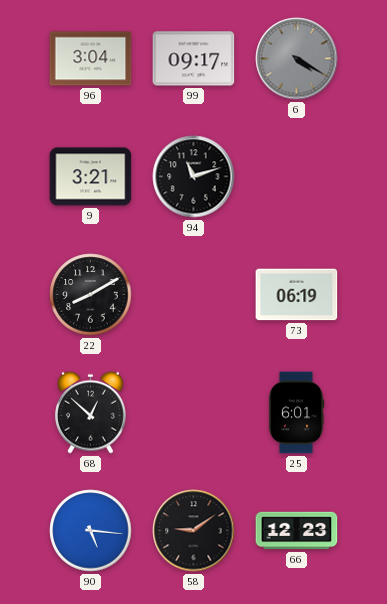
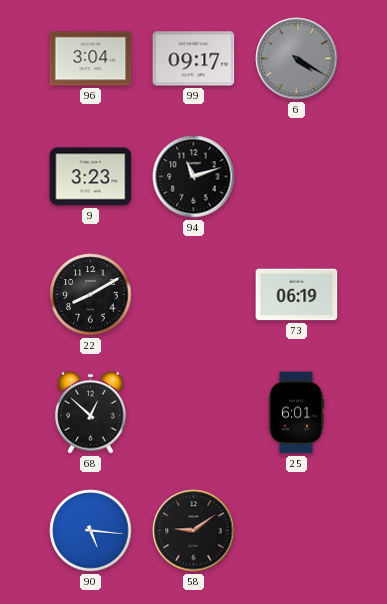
9: 3:21 -> 3:23 (91, 177)
66: 12:23 -> none (297, 531)
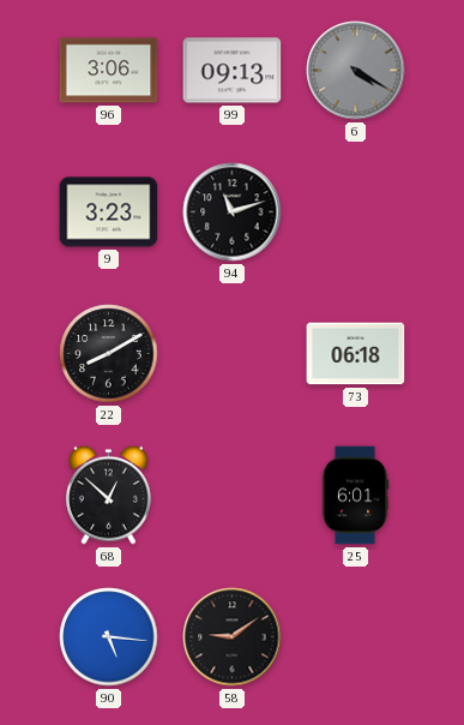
96: 3:04 -> 3:06 (109, 71)
99: 09:17 -> 09:13 (233, 71)
73: 06:19 -> 06:18 (356, 354)
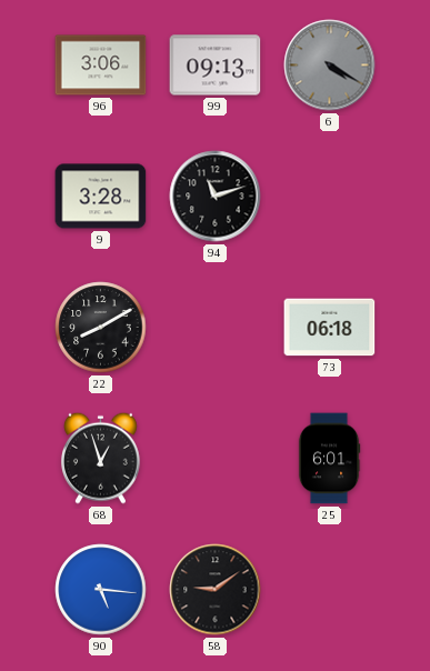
9: 3:23 -> 3:28 (101, 197)
68: 12:52 -> 12:57 (100, 458)
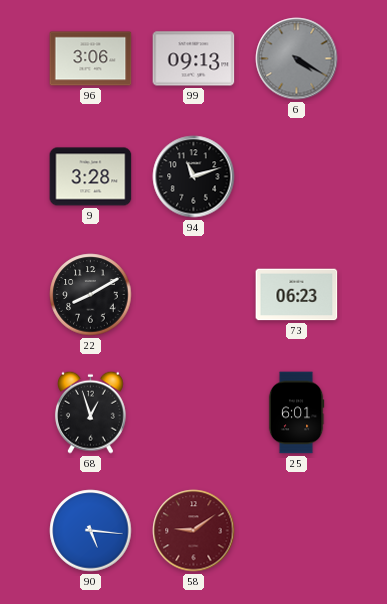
73: 06:18 -> 06:23 (297, 295)
58 dial: black -> burgundy (194, 531)
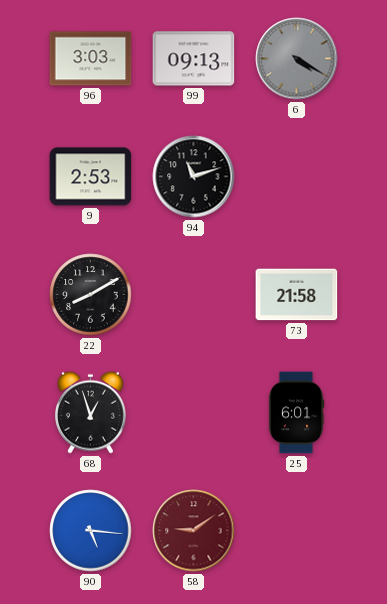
96: 3:06 -> 3:03 (91, 59)
9: 3:28 -> 2:53 (91, 177)
73: 06:23 -> 21:58 (297, 295)
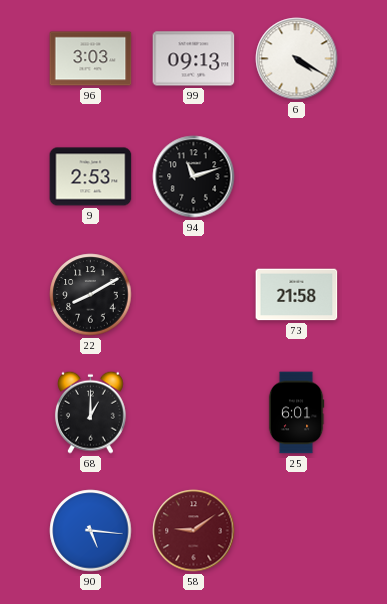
6 dial: grey -> white (297, 59)
68: 12:57 -> 1:00 (90, 412)
